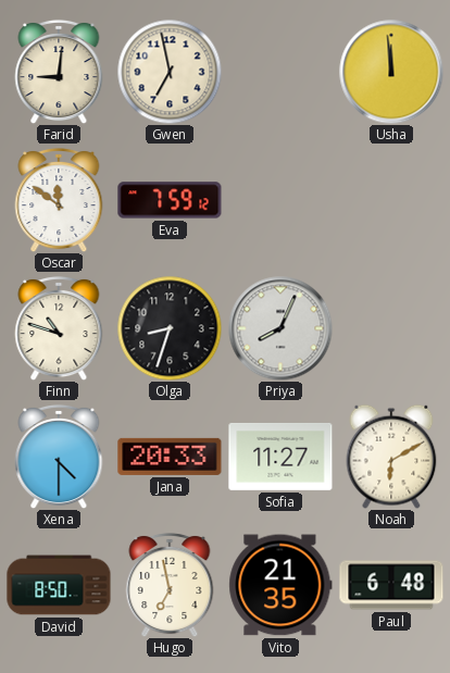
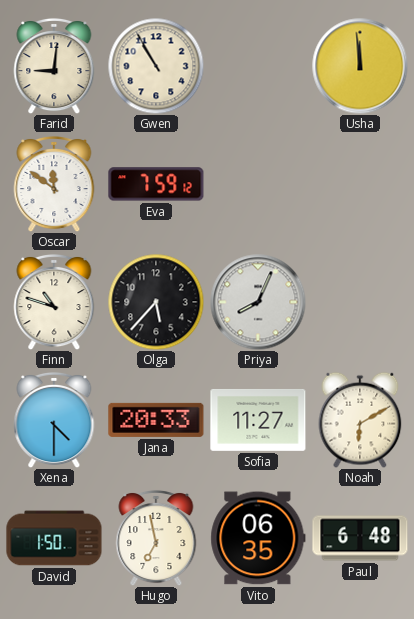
Gwen: 6:58 -> 10:55 (156, 66)
Olga: 8:33 -> 5:37 (156, 302)
David: 8:50 -> 1:50 (54, 538)
Vito: 21:35 -> 06:35 (258, 538)
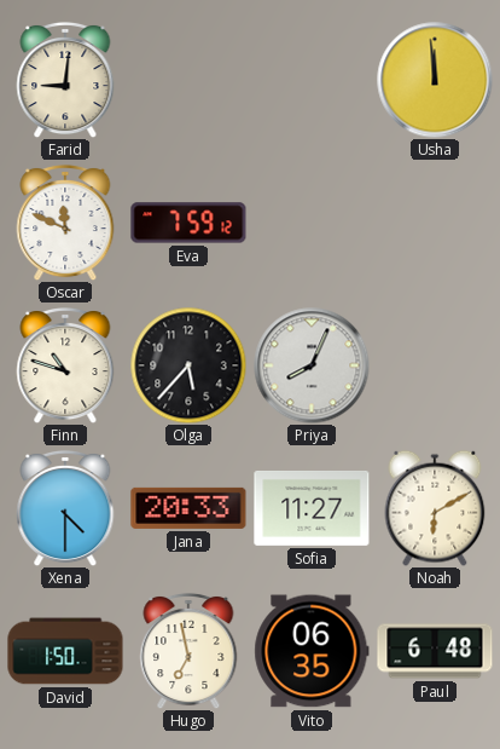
Gwen: 10:55 -> none (156, 66)
Oscar: 11:51 -> 11:49 (65, 223)
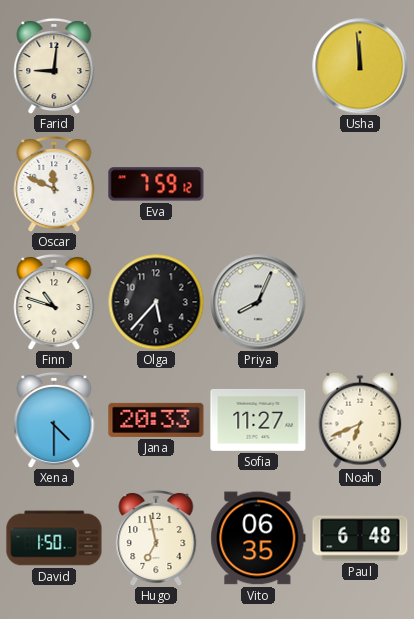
Noah: 6:10 -> 6:41 (360, 420)
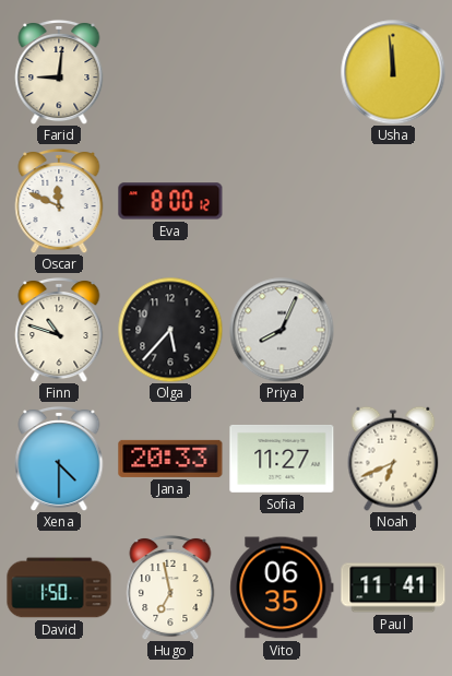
Eva: 7:59 -> 8:00 (170, 201)
Paul: 6:48 -> 11:41 (393, 588)
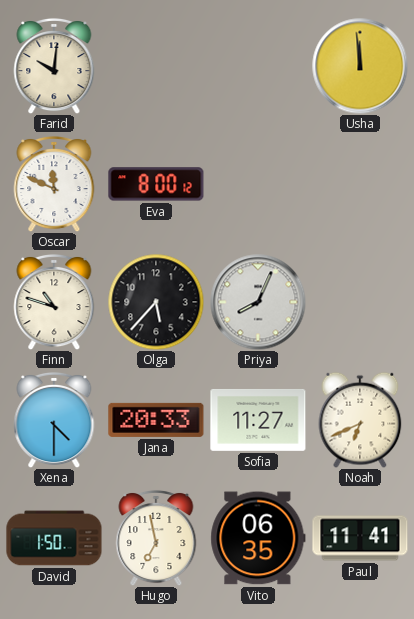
Farid: 9:01 -> 10:01 (54, 66)
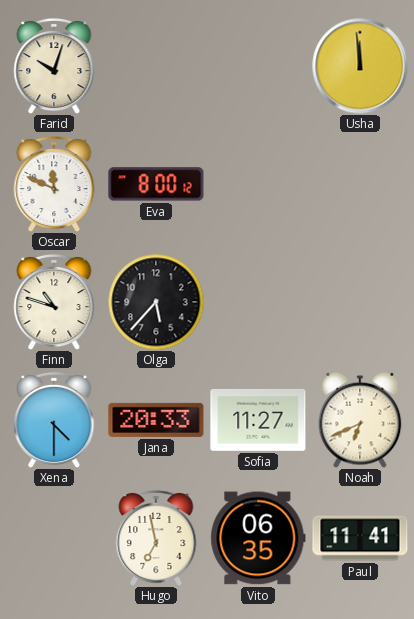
Farid: 10:01 -> 10:03 (54, 66)
Priya: 8:04 -> none (258, 302)
David: 1:50 -> none (54, 538)
